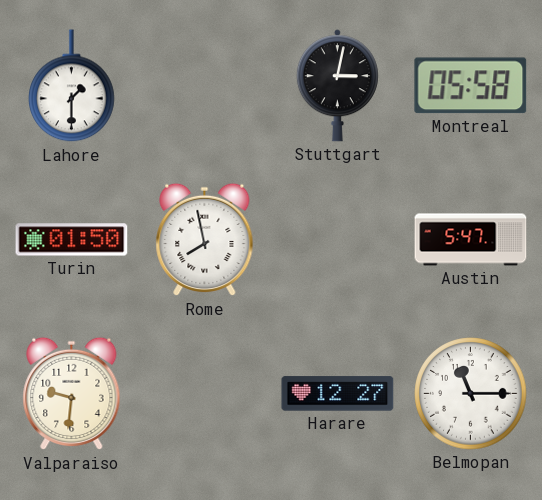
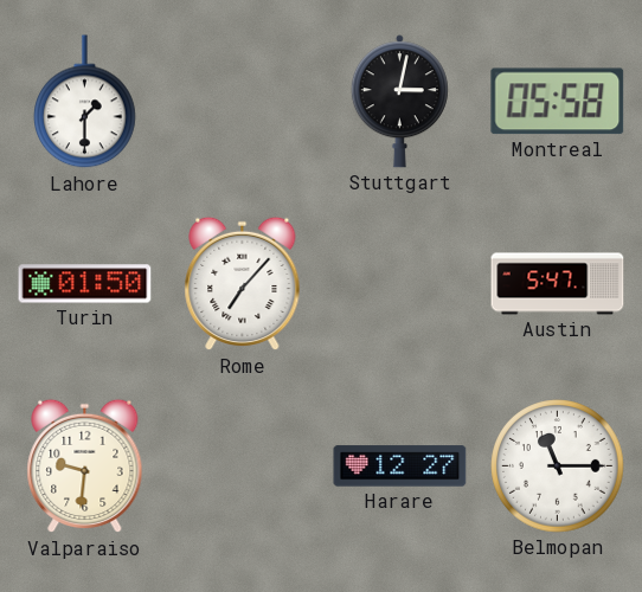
Rome: 7:58 -> 7:07 (243, 284)
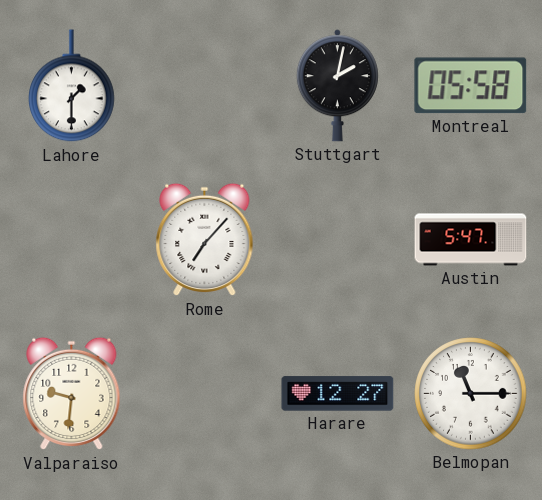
Stuttgart: 3:02 -> 2:02 (337, 86)
Turin: 01:50 -> none (85, 284)
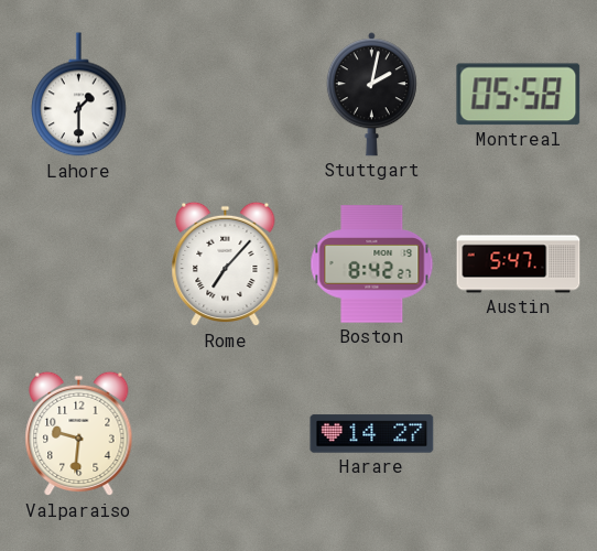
Boston: none -> 8:42 (372, 264)
Harare: 12:27 -> 14:27 (372, 434)
Belmopan: 11:15 -> none (471, 394)
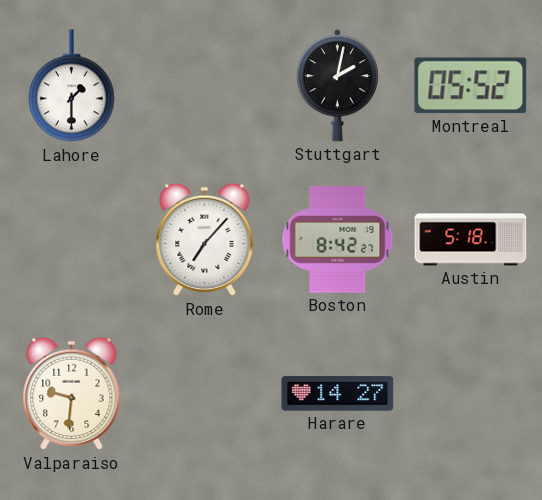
Montreal: 05:58 -> 05:52 (471, 86)
Austin: 5:47 -> 5:18 (471, 240)
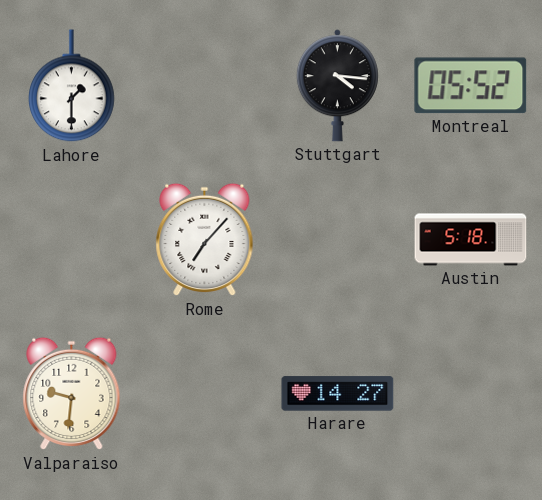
Stuttgart: 2:02 -> 4:16 (337, 86)
Boston: 8:42 -> none (338, 240)
